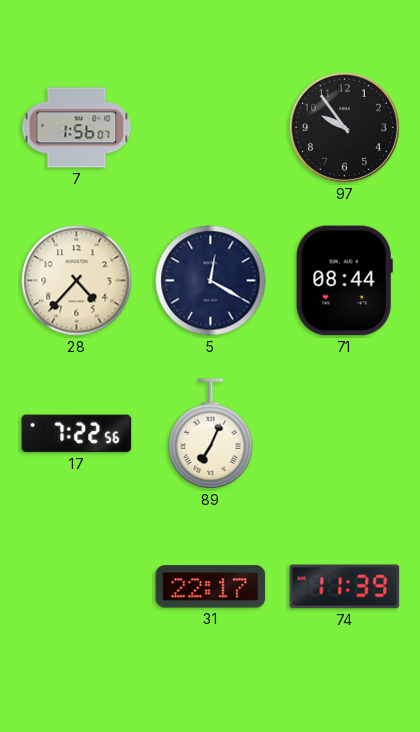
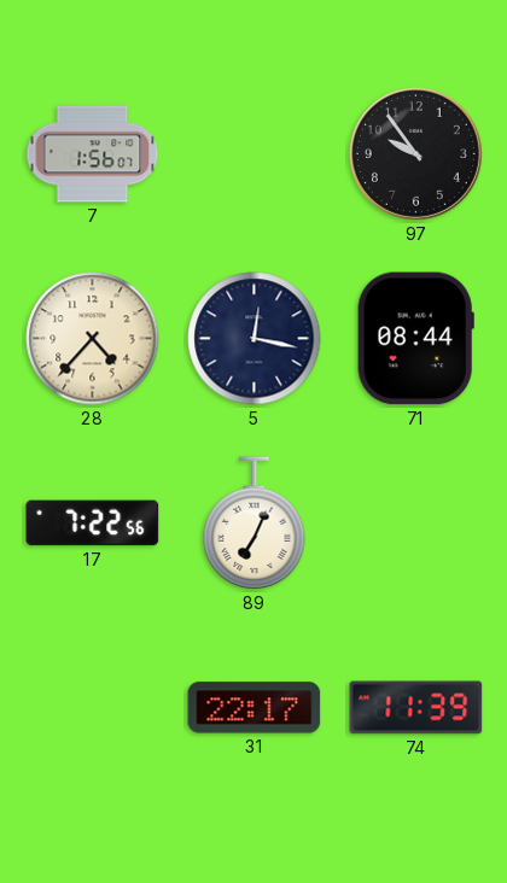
5: 12:20 -> 12:17 (255, 339)
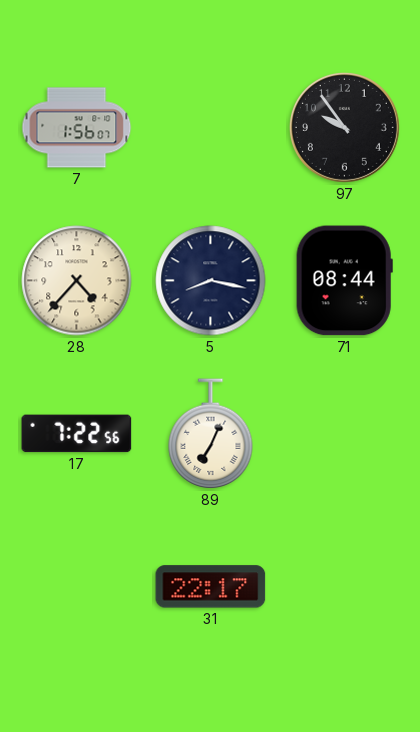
5: 12:17 -> 8:17 (211, 281)
74: 11:39 -> none (416, 708)
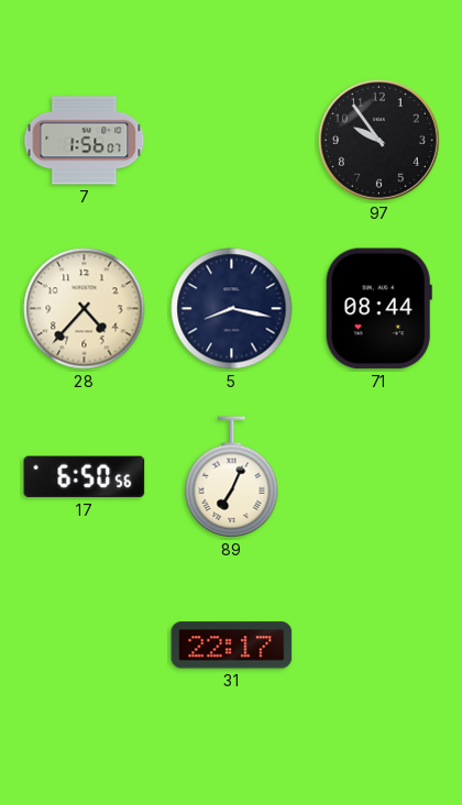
17: 7:22 -> 6:50 (85, 477)
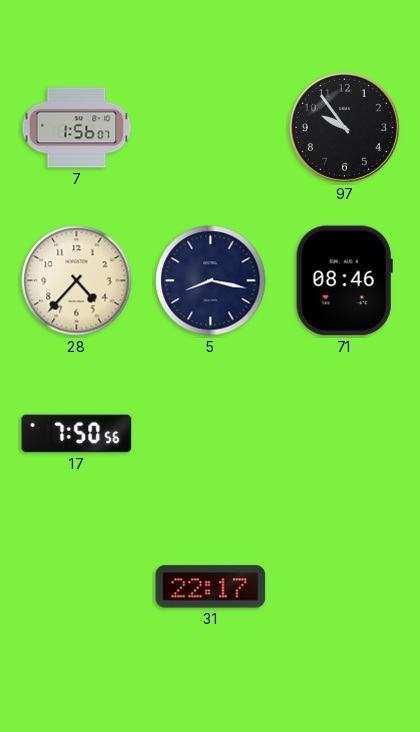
71: 08:44 -> 08:46 (344, 281)
17: 6:50 -> 7:50 (77, 434)
89: 7:04 -> none (232, 477)
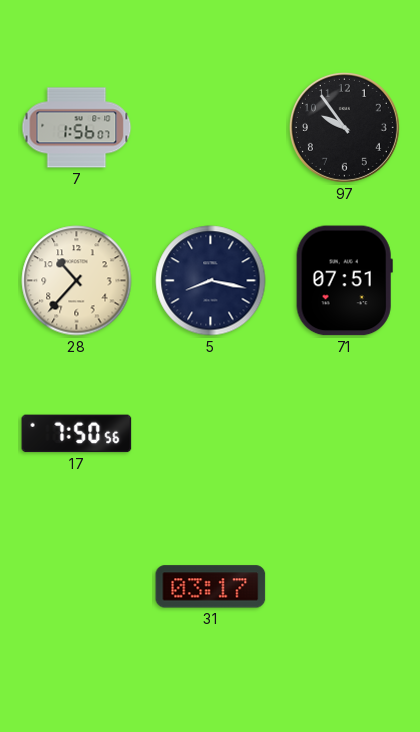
28: 4:37 -> 10:37 (77, 281)
71: 08:46 -> 07:51 (344, 281)
31: 22:17 -> 03:17 (211, 587)
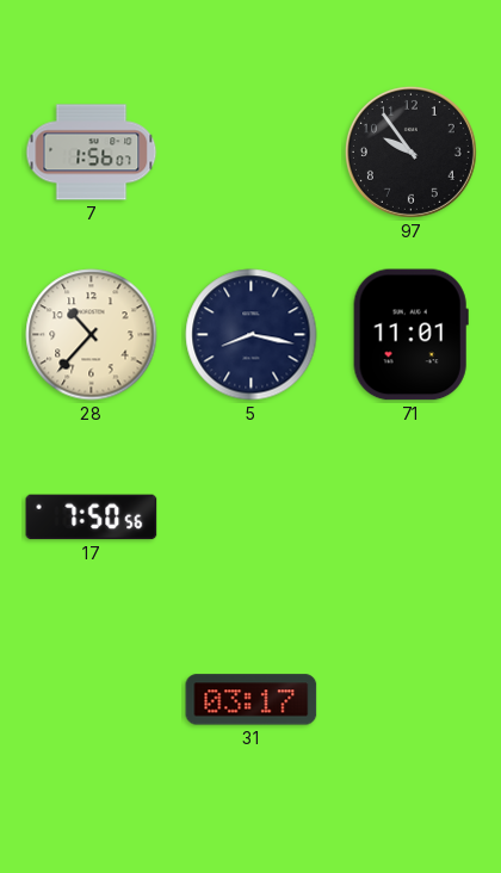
71: 07:51 -> 11:01 (410, 335)
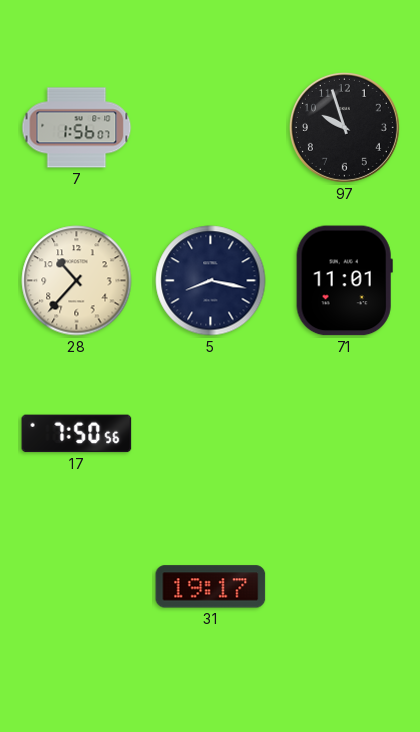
97: 9:54 -> 9:57 (344, 127)
31: 03:17 -> 19:17 (211, 587)
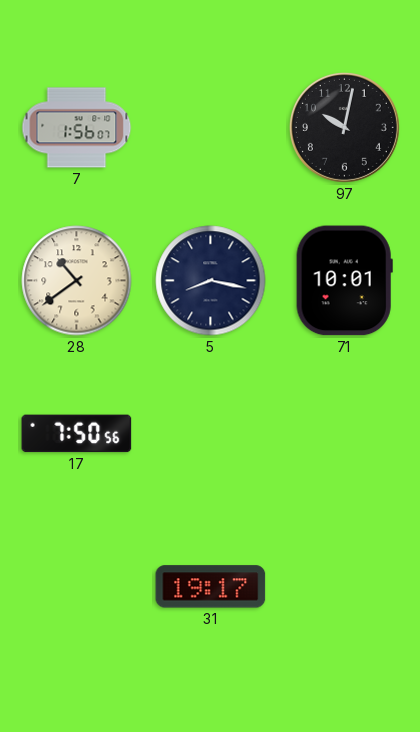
97: 9:57 -> 10:02 (344, 127)
28: 10:37 -> 10:39 (77, 281)
71: 11:01 -> 10:01 (344, 281)
